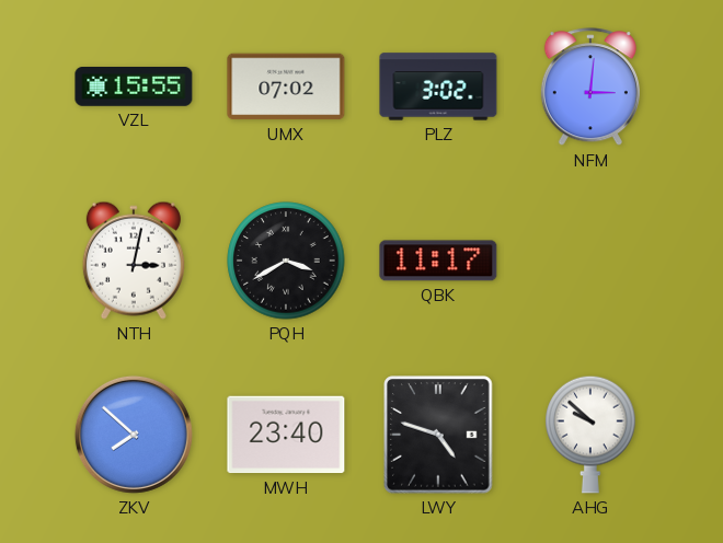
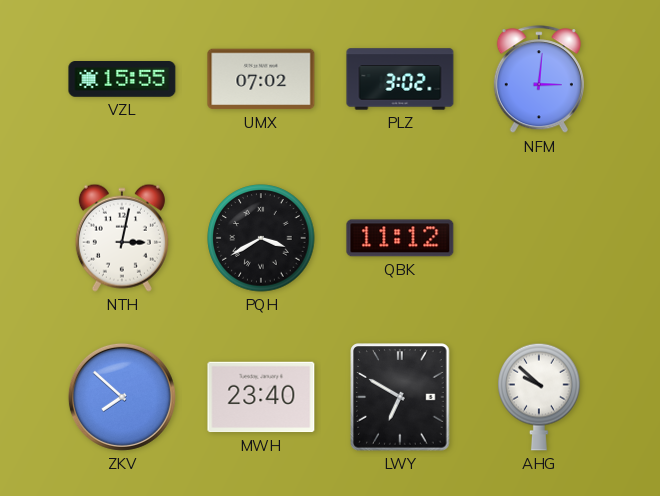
QBK: 11:17 -> 11:12 (400, 238)
LWY: 4:48 -> 6:50 (400, 397)
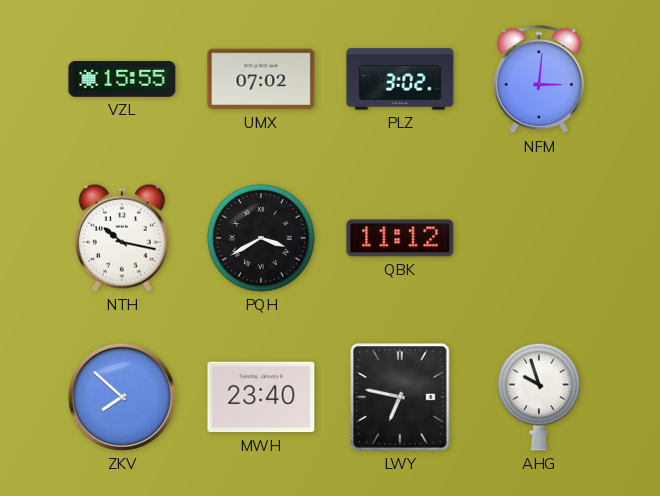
NTH: 3:02 -> 10:17 (122, 238)
LWY: 6:50 -> 6:47 (400, 397)
AHG: 9:52 -> 9:57 (539, 397)
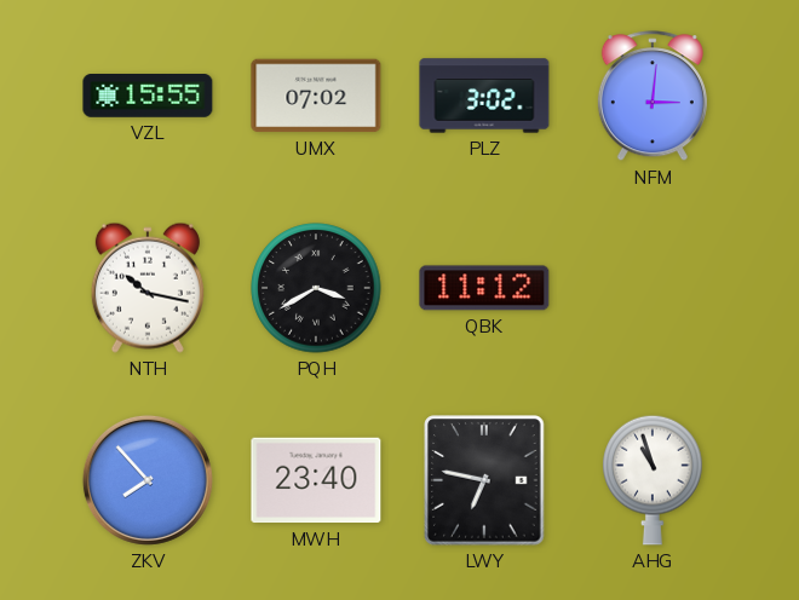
ZKV: 7:52 -> 7:53 (148, 480)
AHG: 9:57 -> 10:57 (653, 480)
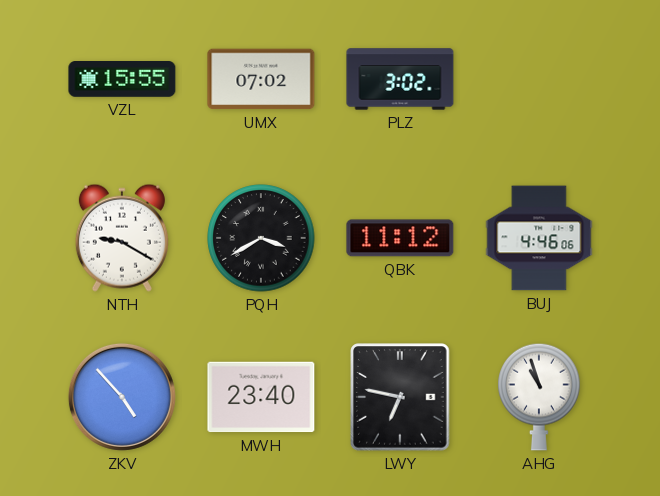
NFM: 3:01 -> none (653, 97)
NTH: 10:17 -> 9:20 (122, 238)
BUJ: none -> 4:46 (539, 238)
ZKV: 7:53 -> 4:53 (122, 397)
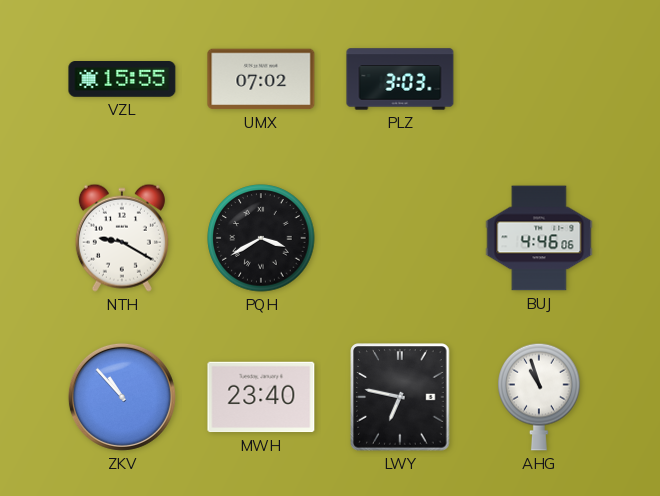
PLZ: 3:02 -> 3:03 (400, 79)
QBK: 11:12 -> none (400, 238)
ZKV: 4:53 -> 10:53 (122, 397)
